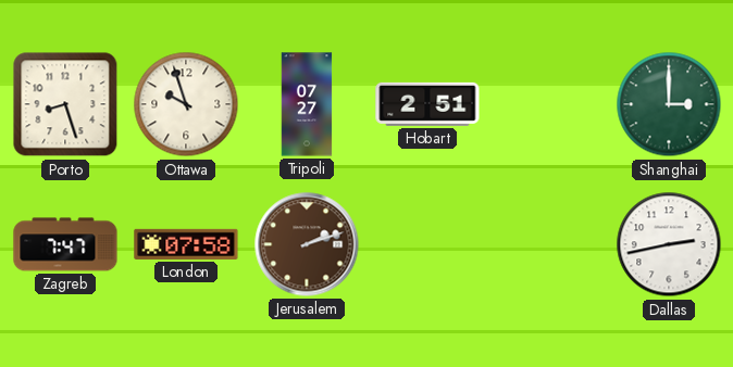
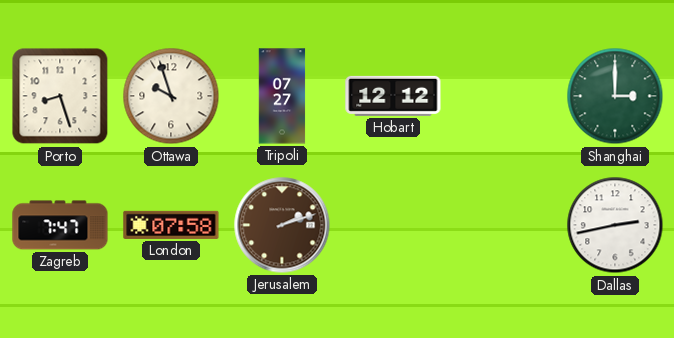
Hobart: 2:51 -> 12:12 (393, 96)
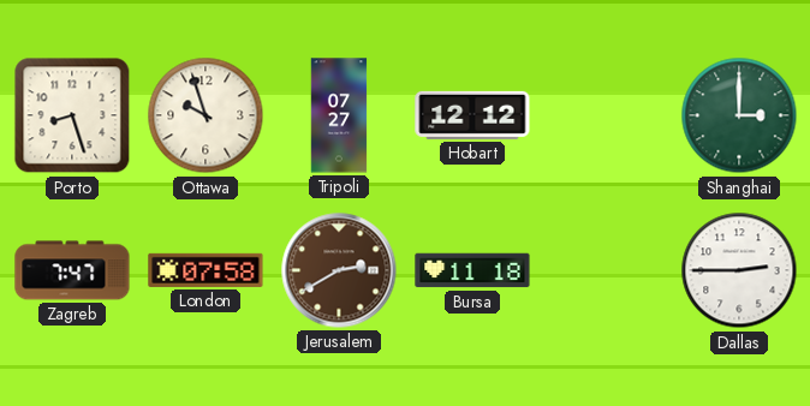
Jerusalem: 2:12 -> 2:40 (339, 270)
Bursa: none -> 11:18 (472, 270)
Dallas: 2:43 -> 2:45 (739, 270)
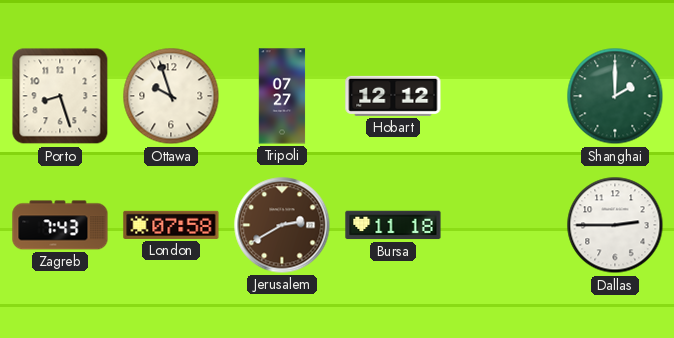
Shanghai: 3:00 -> 2:00 (615, 96)
Zagreb: 7:47 -> 7:43 (60, 225)
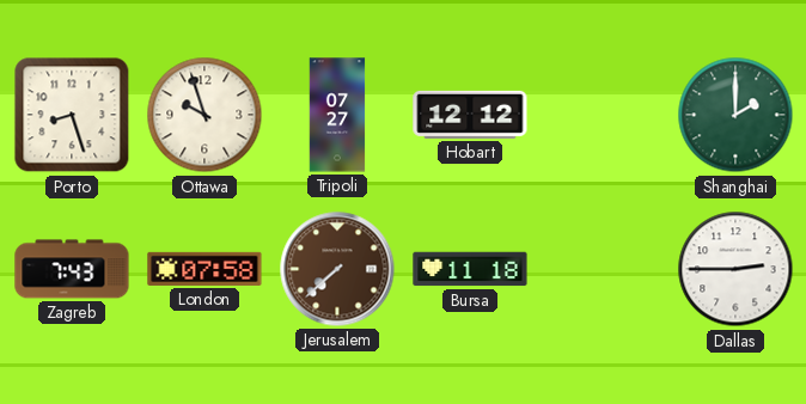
Jerusalem: 2:40 -> 7:38 (337, 269)
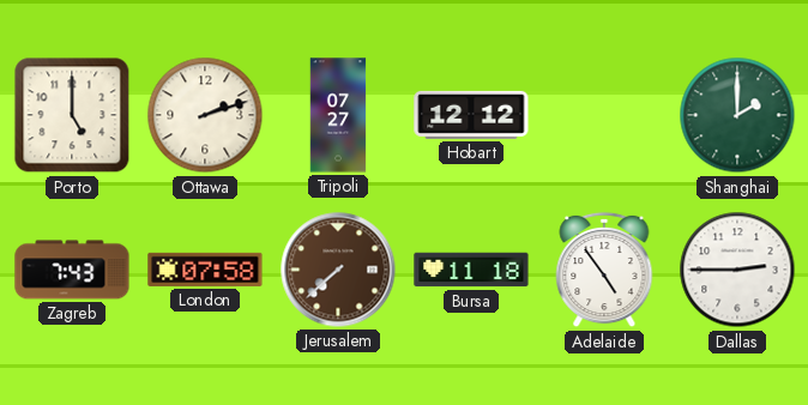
Porto: 8:27 -> 5:00 (72, 115)
Ottawa: 9:57 -> 2:12 (205, 115)
Adelaide: none -> 4:54 (604, 270)
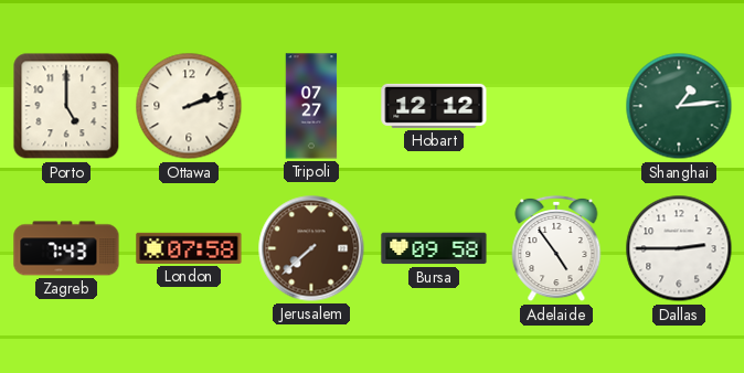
Shanghai: 2:00 -> 1:14 (679, 106)
Bursa: 11:18 -> 09:58 (434, 248)
